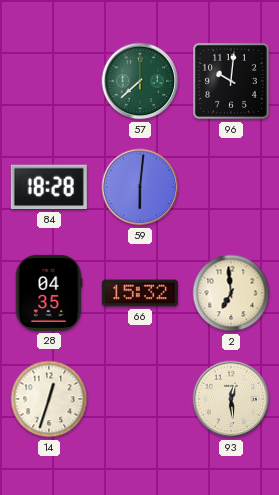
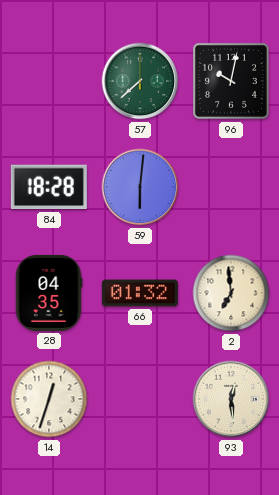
96: 10:01 -> 10:02 (231, 81)
66: 15:32 -> 01:32 (140, 293)
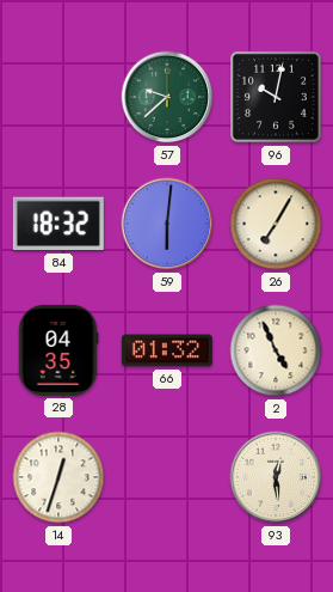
57: 7:38 -> 9:38 (167, 97)
84: 18:28 -> 18:32 (58, 224)
26: none -> 7:05 (276, 224)
2: 6:59 -> 4:56 (276, 350)
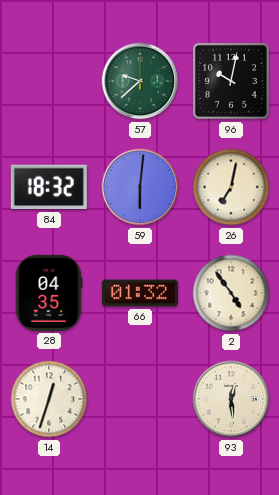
26: 7:05 -> 7:02 (231, 187)
2: 4:56 -> 4:54 (231, 293)
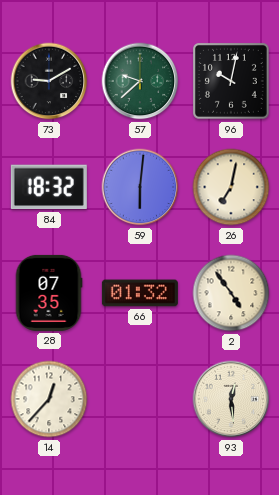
73: none -> 9:10 (49, 81)
28: 04:35 -> 07:35 (49, 293)
14: 12:33 -> 12:37 (49, 399)
